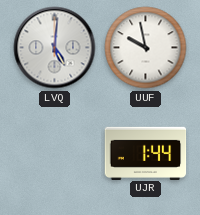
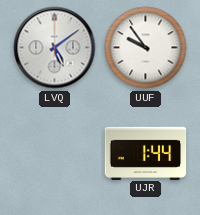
LVQ: 5:01 -> 5:09 (55, 48)
UUF: 9:58 -> 9:54 (146, 48)
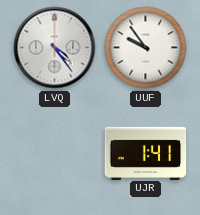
LVQ: 5:09 -> 4:24 (55, 48)
UJR: 1:44 -> 1:41 (146, 153)
